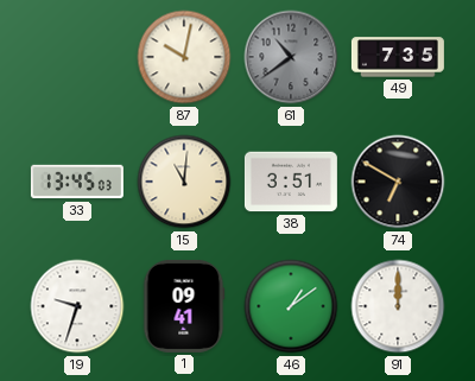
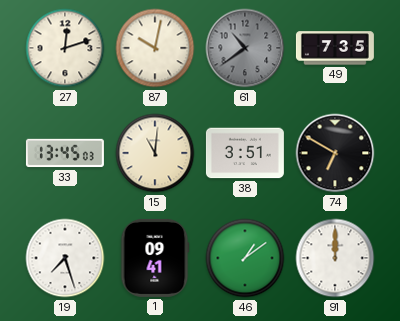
27: none -> 12:12 (65, 48)
19: 9:33 -> 7:27 (65, 258)
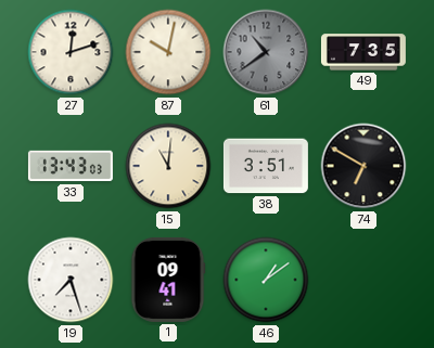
33: 13:45 -> 13:43 (71, 166)
91: 12:00 -> none (335, 258)
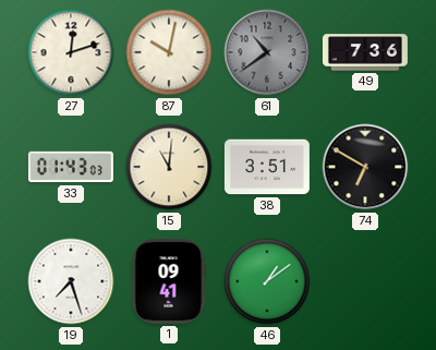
49: 7:35 -> 7:36 (365, 52)
33: 13:43 -> 01:43 (71, 167)
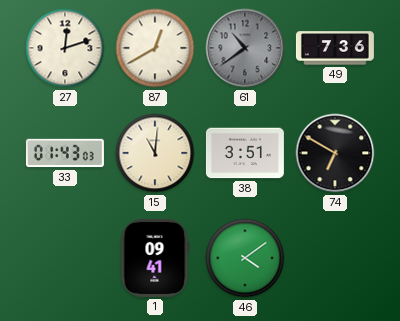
87: 10:02 -> 12:40 (155, 48)
19: 7:27 -> none (71, 281)
46: 1:09 -> 4:09 (245, 258)
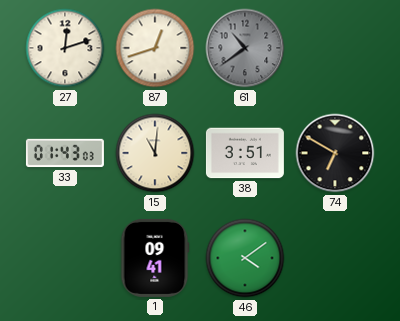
87: 12:40 -> 12:42 (155, 48)
49: 7:36 -> none (335, 48)
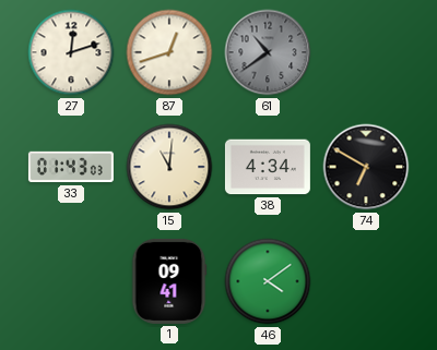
38: 3:51 -> 4:34 (268, 167)
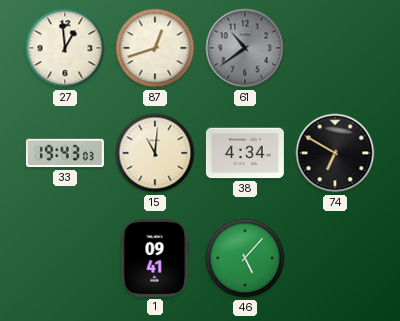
27: 12:12 -> 12:59 (65, 48)
33: 01:43 -> 19:43 (65, 153)
46: 4:09 -> 5:07 (245, 258)
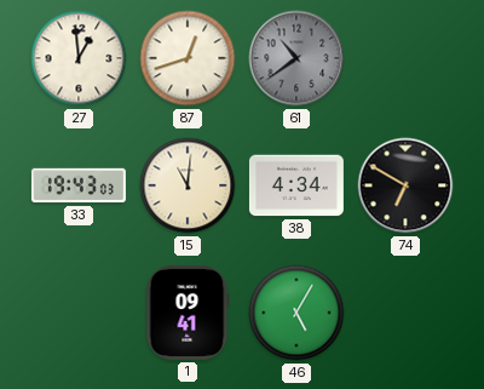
46: 5:07 -> 5:05 (296, 313)
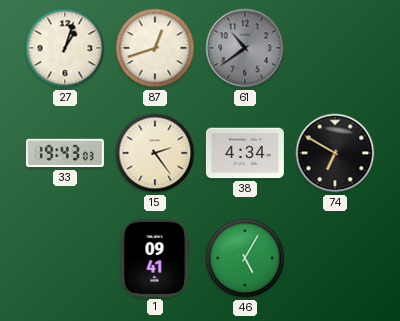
27: 12:59 -> 1:03 (65, 48)
15: 11:01 -> 2:24 (155, 153)
